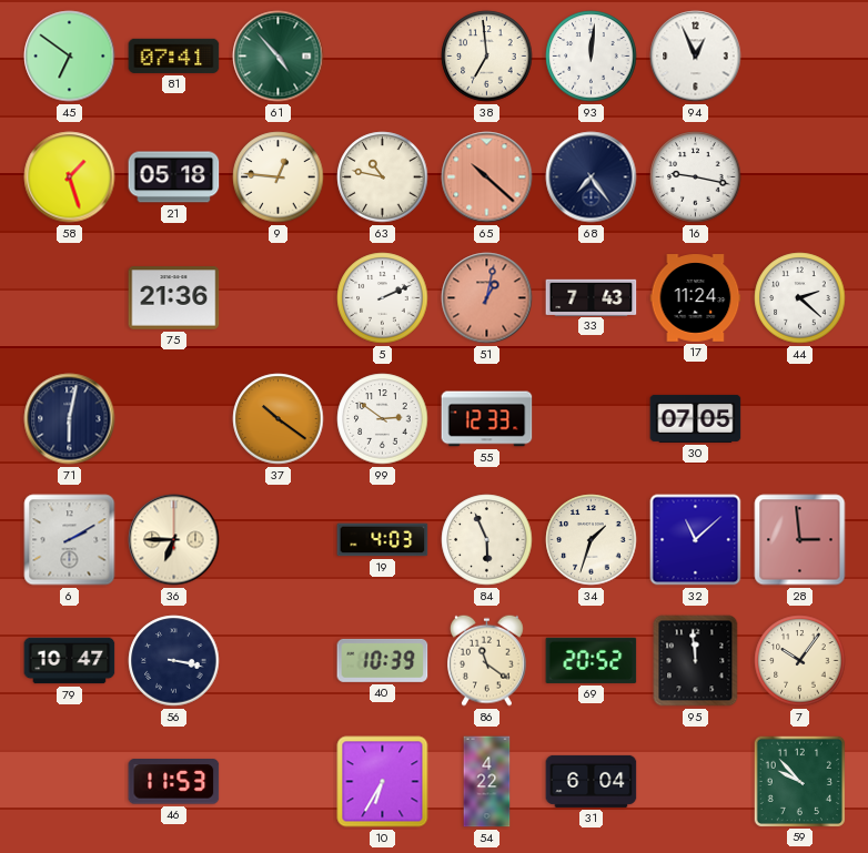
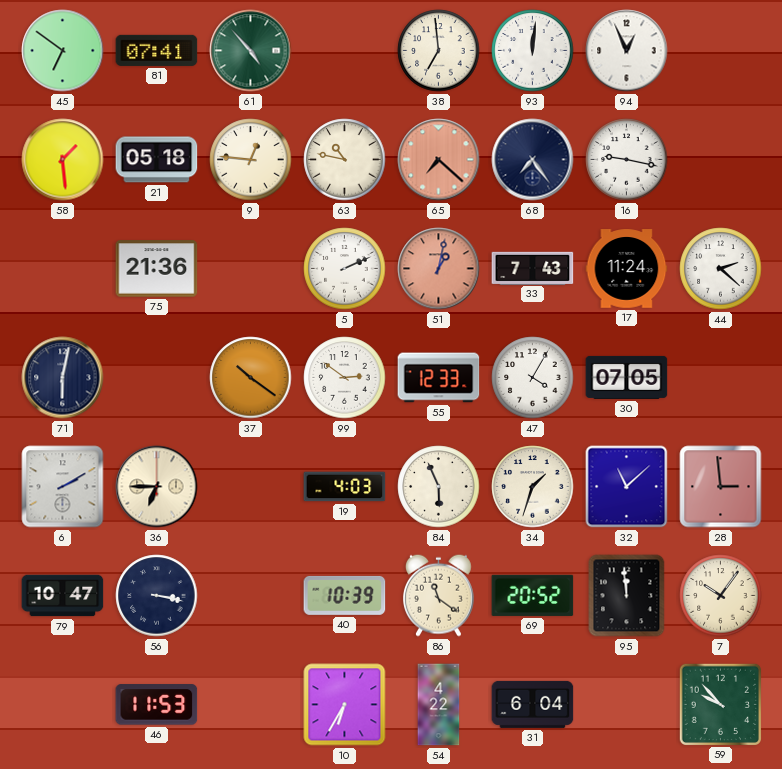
58: 1:27 -> 1:29 (63, 160)
65: 10:22 -> 7:22 (439, 160)
47: none -> 4:05 (533, 378)
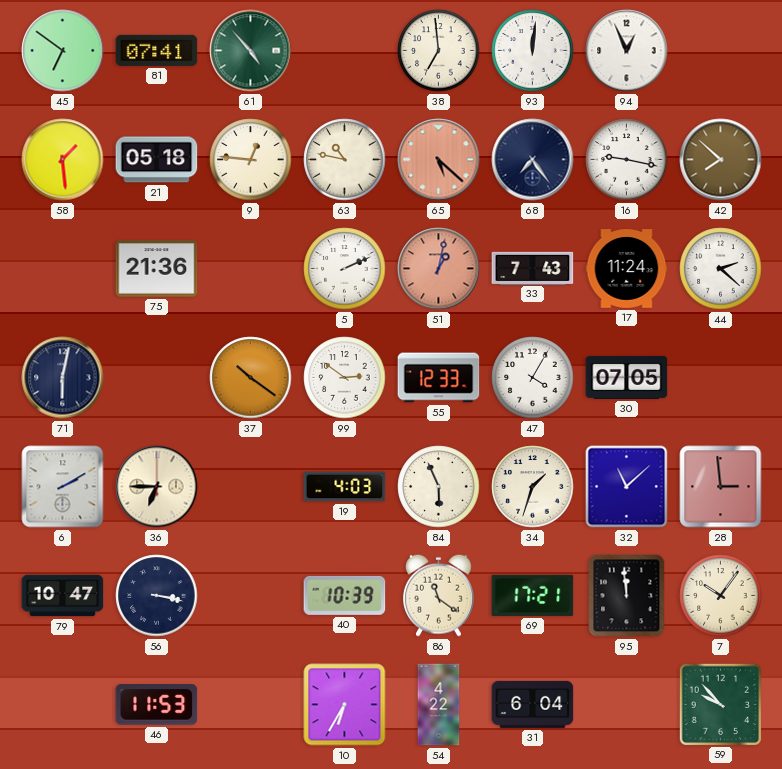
65: 7:22 -> 5:22 (439, 160)
42: none -> 7:52 (721, 160)
69: 20:52 -> 17:21 (533, 595)
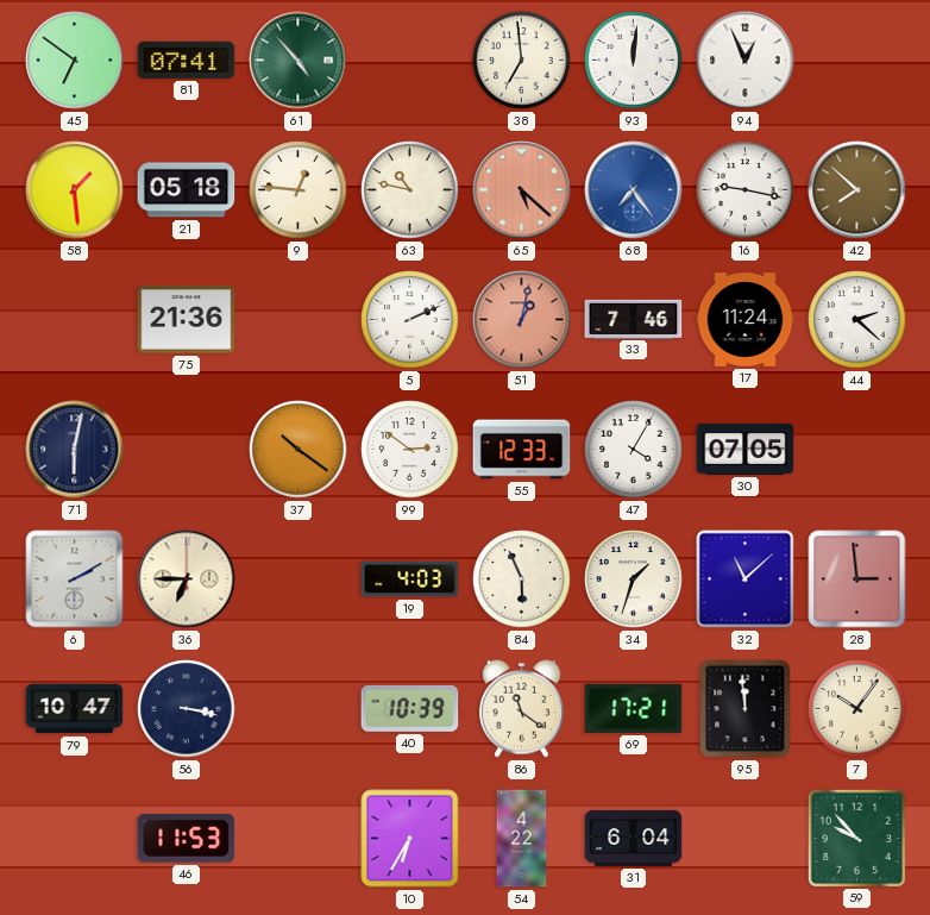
68 dial: navy -> blue (634, 190)
33: 7:43 -> 7:46 (634, 319)
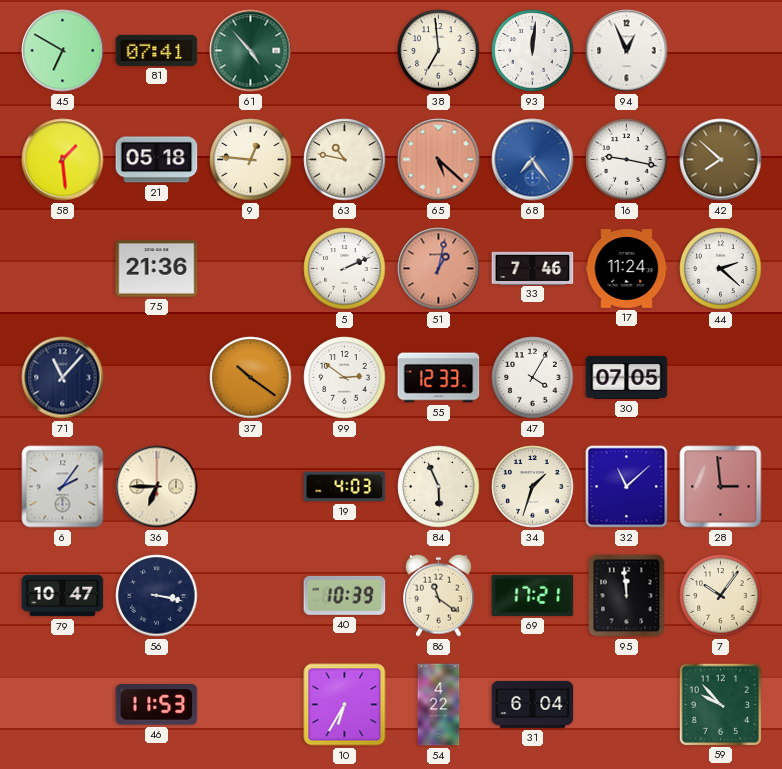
45: 6:51 -> 6:50 (63, 51)
71: 6:02 -> 11:07 (63, 378)
6: 2:10 -> 2:06 (63, 487)
